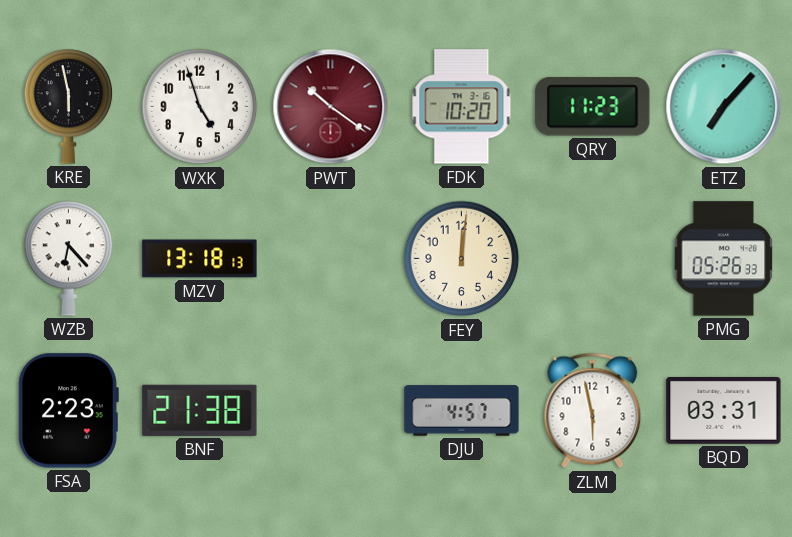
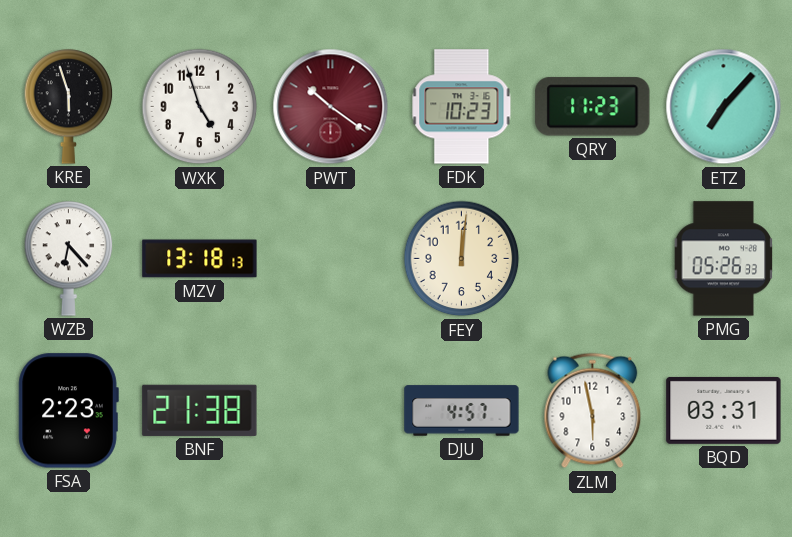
KRE: 5:58 -> 5:57 (69, 107)
FDK: 10:20 -> 10:23 (462, 107)
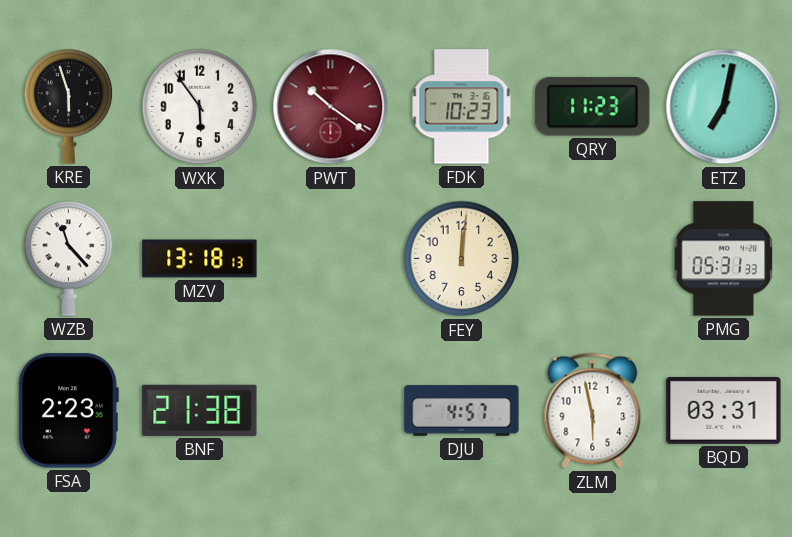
WXK: 4:57 -> 5:54 (200, 107)
ETZ: 7:07 -> 7:02 (724, 107)
WZB: 6:23 -> 11:23 (69, 259)
PMG: 05:26 -> 05:31 (724, 259)
